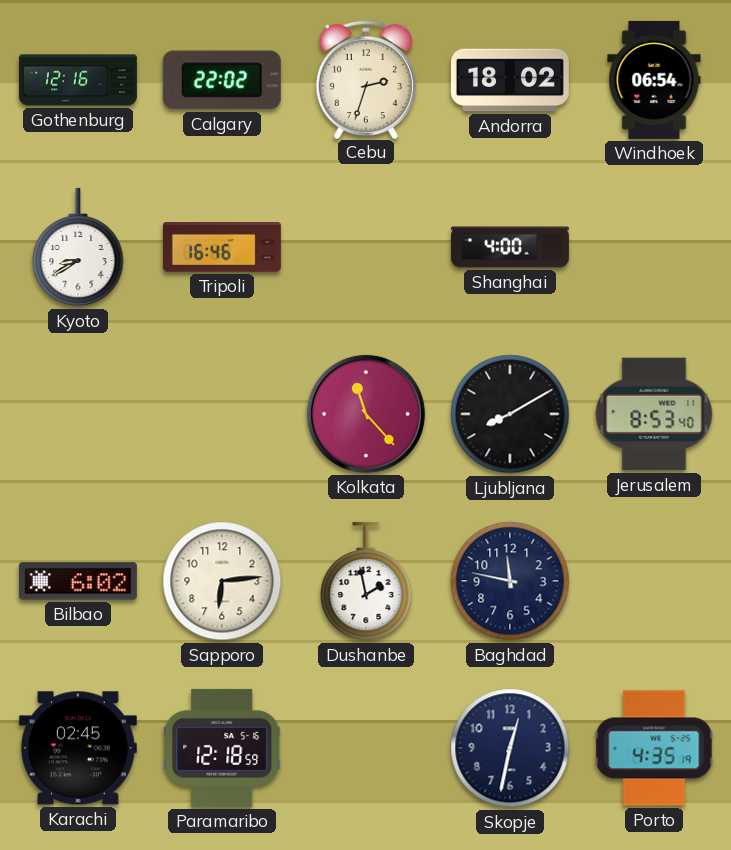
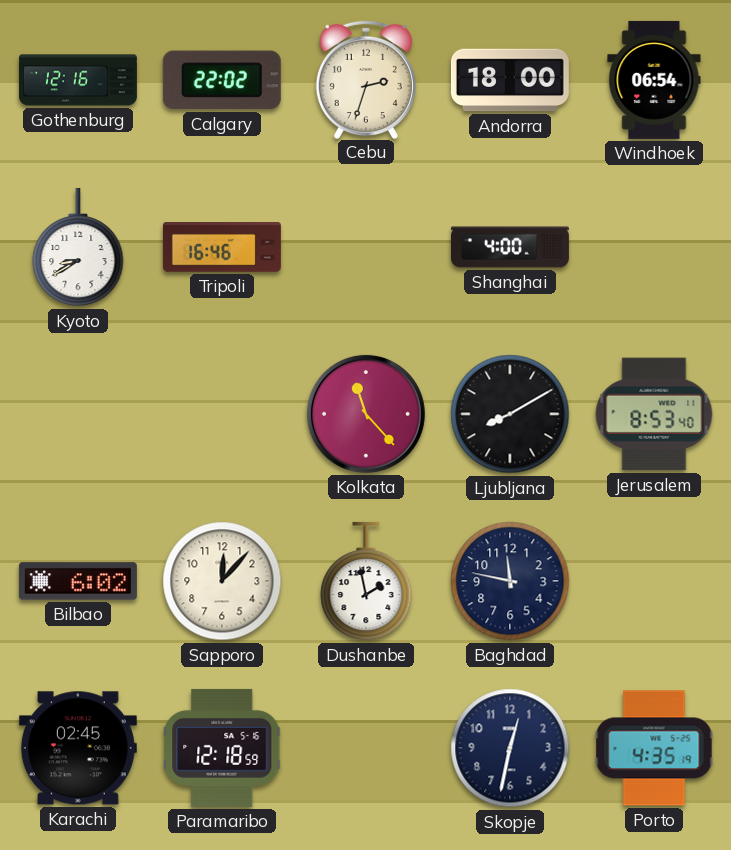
Andorra: 18:02 -> 18:00 (510, 80)
Sapporo: 6:14 -> 12:07 (222, 581)
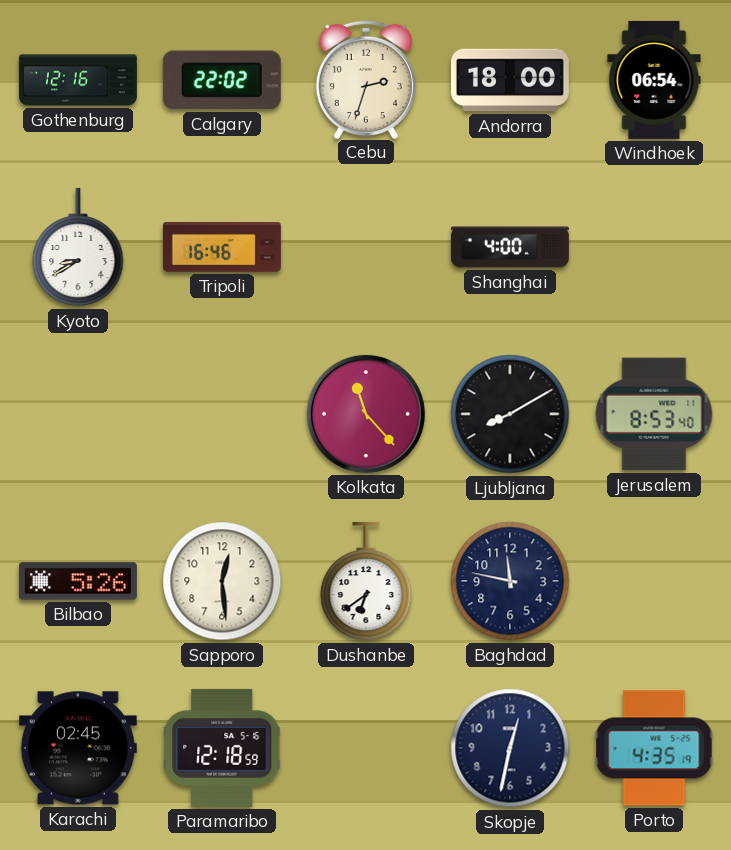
Bilbao: 6:02 -> 5:26 (78, 581)
Sapporo: 12:07 -> 12:29 (222, 581)
Dushanbe: 1:58 -> 6:39 (366, 581)
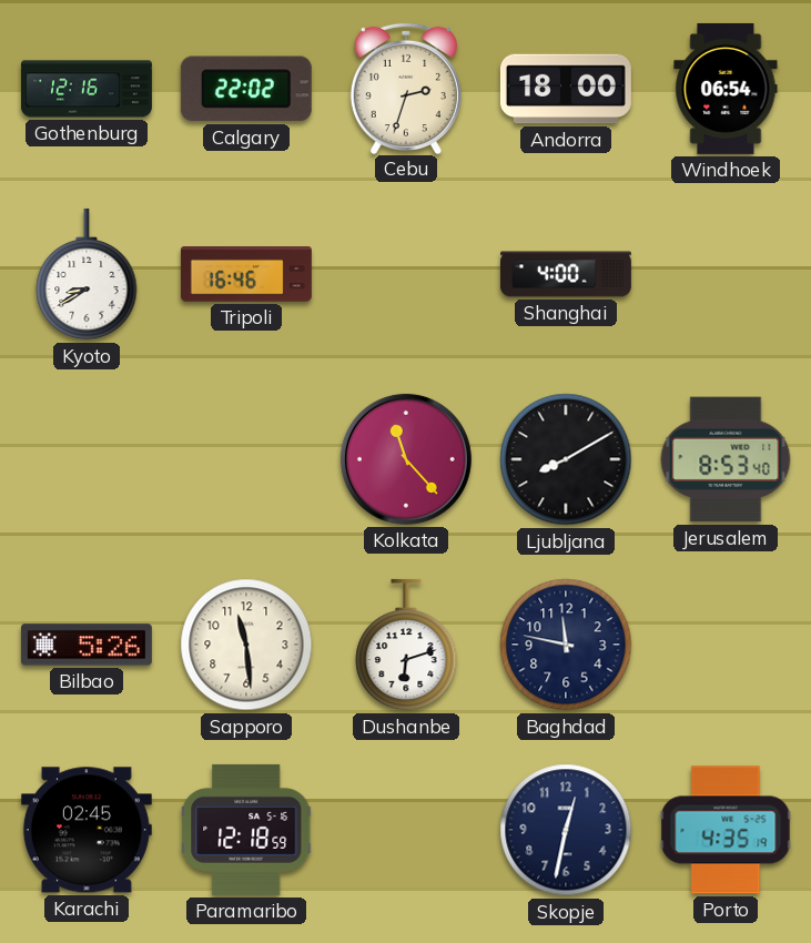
Sapporo: 12:29 -> 11:29 (246, 645)
Dushanbe: 6:39 -> 6:12 (406, 645)
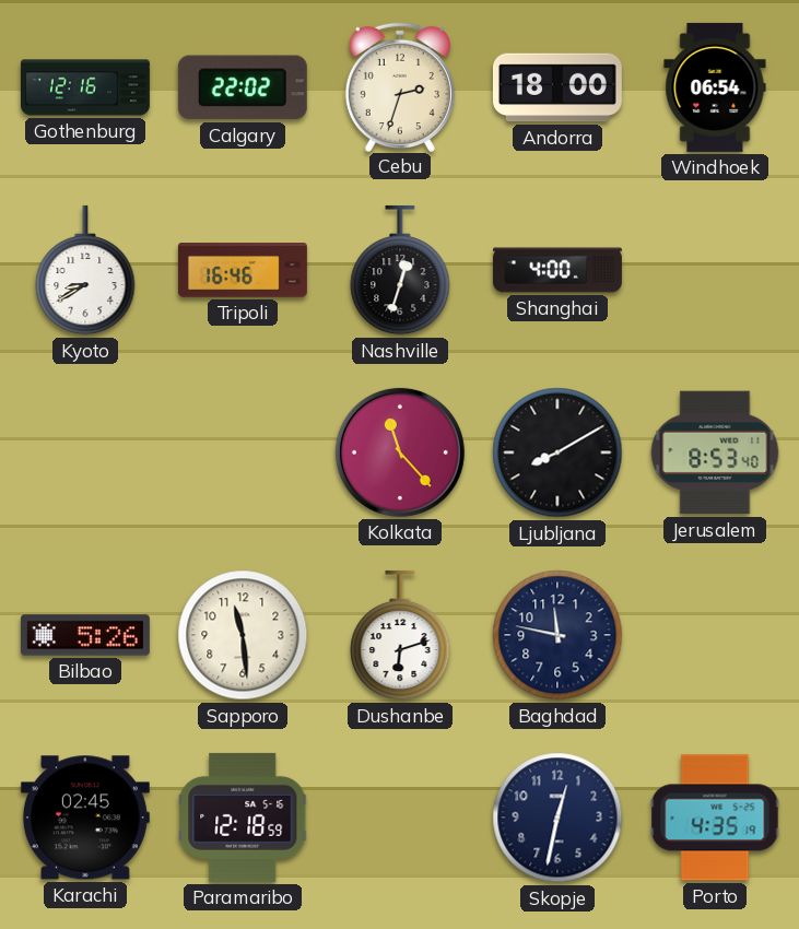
Nashville: none -> 12:33 (400, 270)
